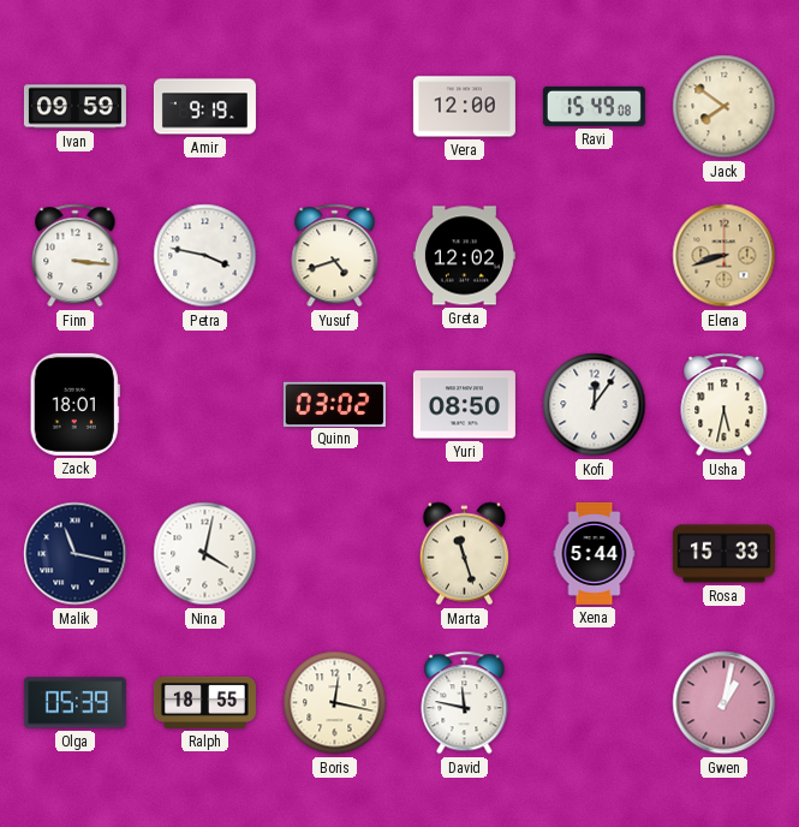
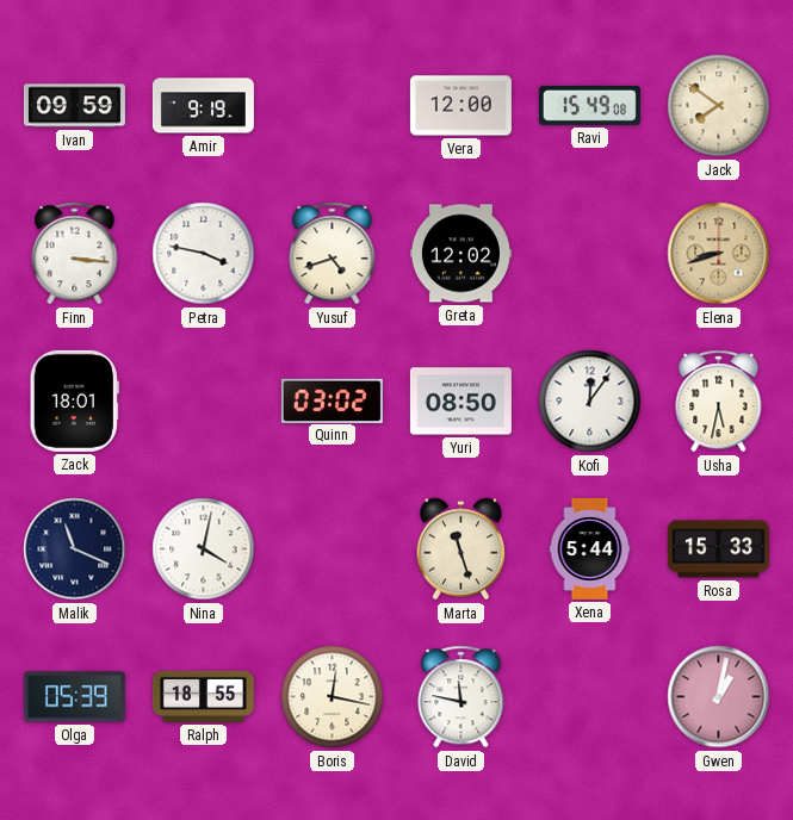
Malik: 11:17 -> 11:19 (75, 549)
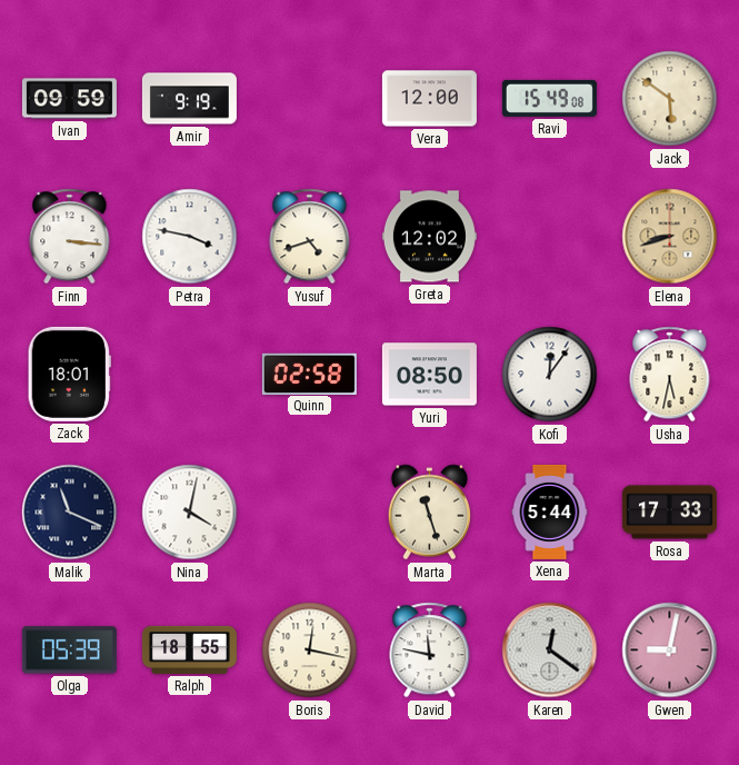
Jack: 7:51 -> 5:51 (670, 99)
Quinn: 03:02 -> 02:58 (309, 374)
Rosa: 15:33 -> 17:33 (669, 513)
Karen: none -> 12:21 (550, 650)
Gwen: 1:02 -> 9:02 (670, 650)
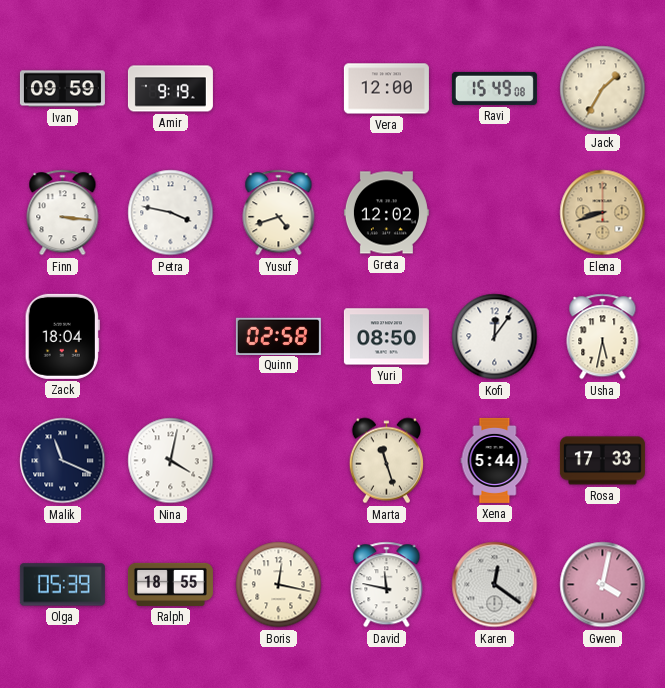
Jack: 5:51 -> 1:35 (603, 89)
Zack: 18:01 -> 18:04 (62, 336)
Gwen: 9:02 -> 4:02 (603, 585)
